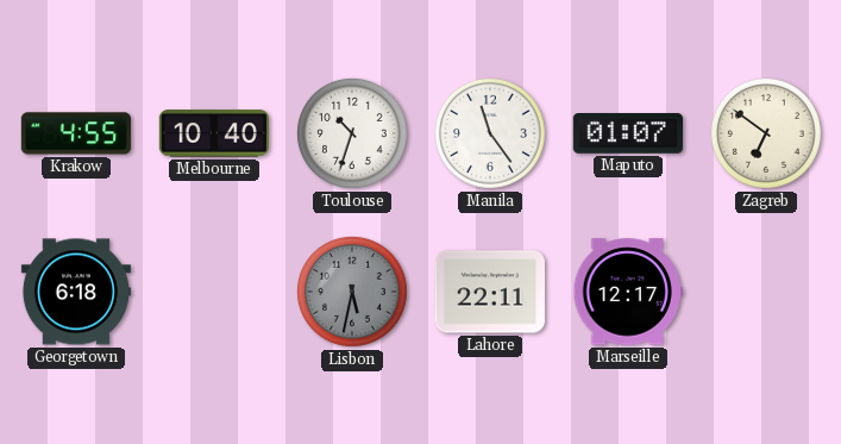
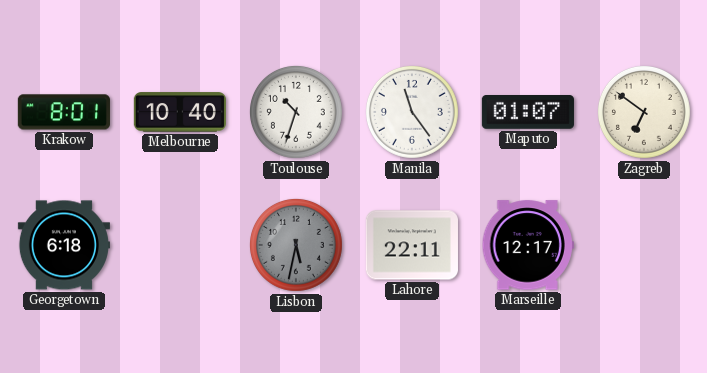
Krakow: 4:55 -> 8:01 (64, 112)
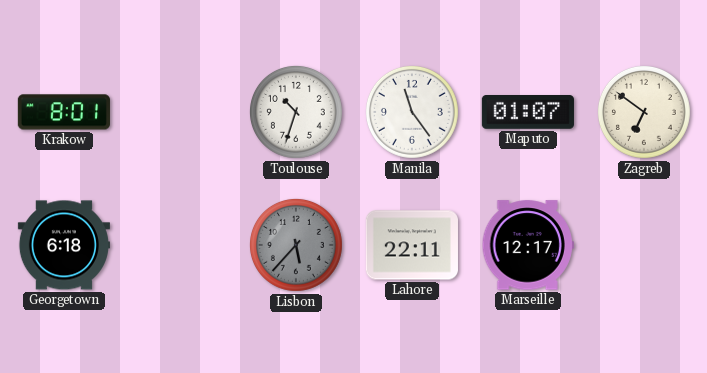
Melbourne: 10:40 -> none (180, 112)
Lisbon: 5:32 -> 5:37 (296, 245)
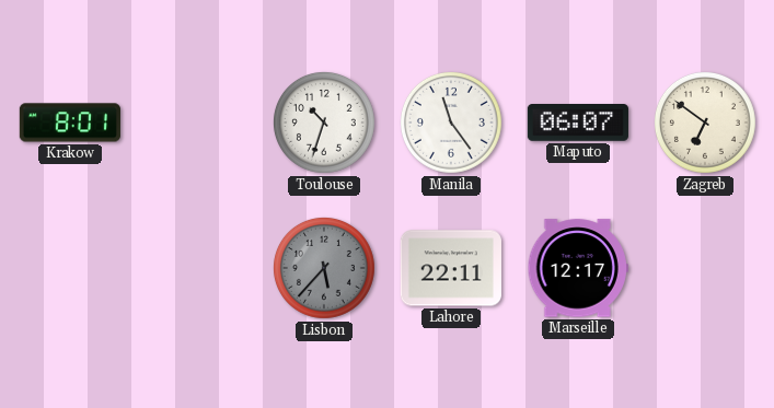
Maputo: 01:07 -> 06:07 (578, 124)
Georgetown: 6:18 -> none (64, 245)
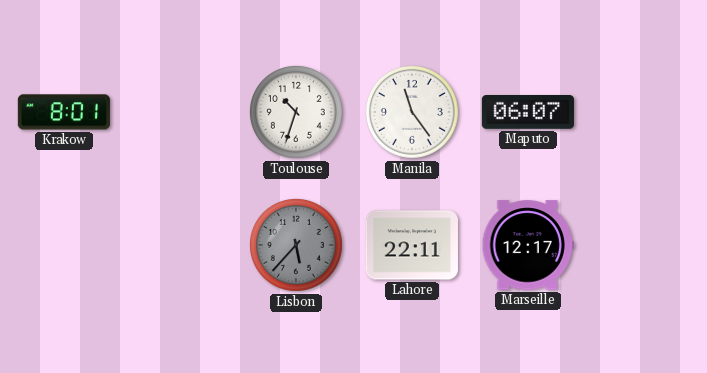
Zagreb: 6:51 -> none (705, 123)
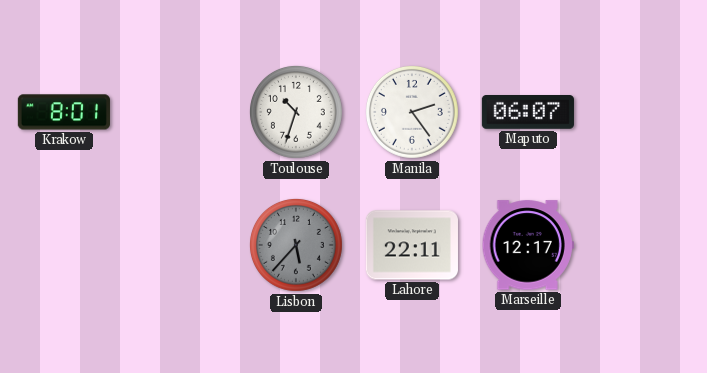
Manila: 11:24 -> 2:24 (412, 112)
